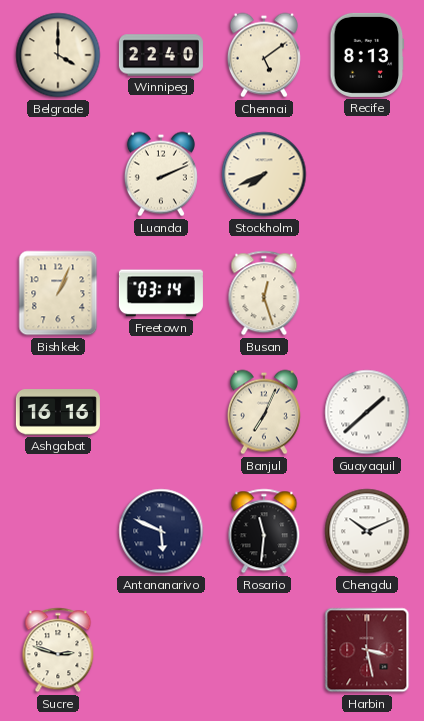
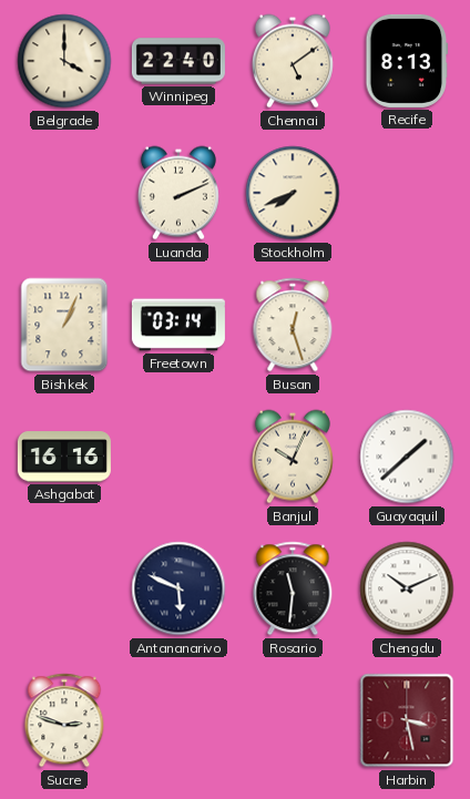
Banjul: 7:04 -> 10:04 (293, 457)
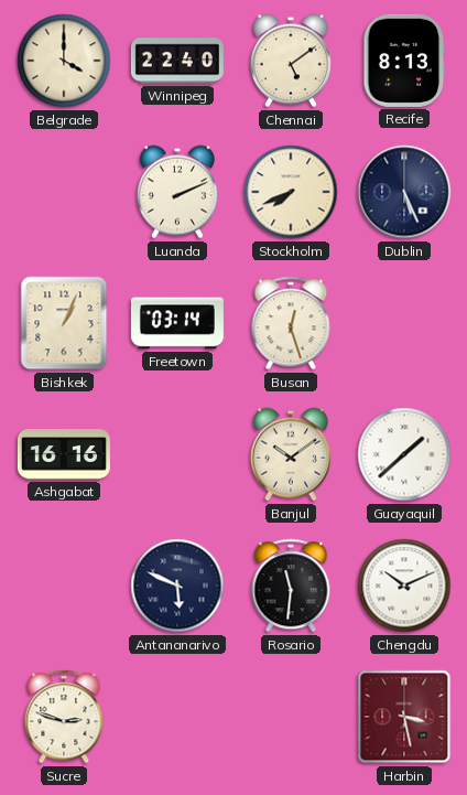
Dublin: none -> 5:26 (404, 192)
Banjul: 10:04 -> 10:09 (291, 454)
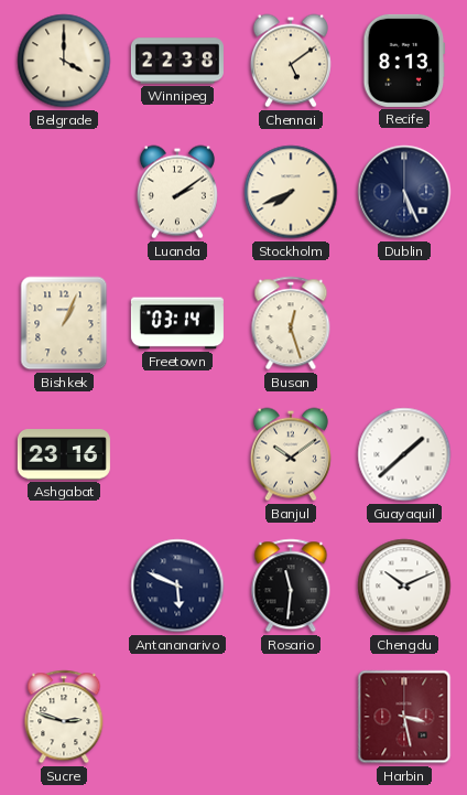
Winnipeg: 22:40 -> 22:38 (177, 61)
Luanda: 2:11 -> 2:09 (177, 192)
Ashgabat: 16:16 -> 23:16 (64, 454)
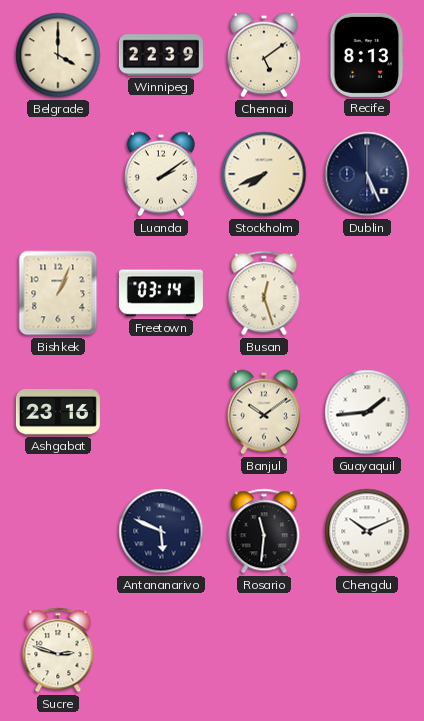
Winnipeg: 22:38 -> 22:39 (161, 55)
Guayaquil: 1:38 -> 1:44 (367, 412)
Harbin: 3:28 -> none (404, 717)
